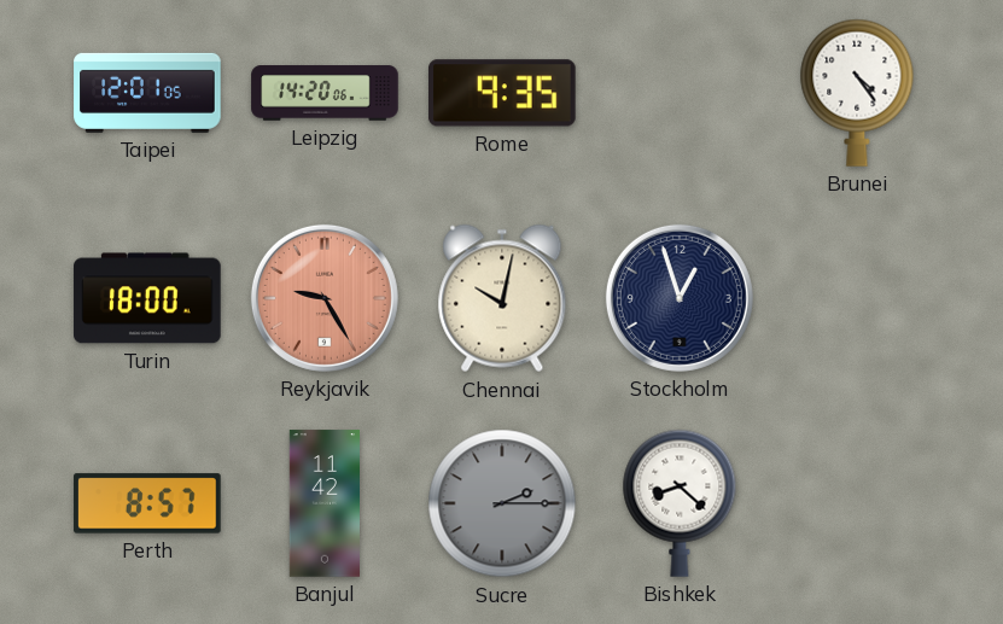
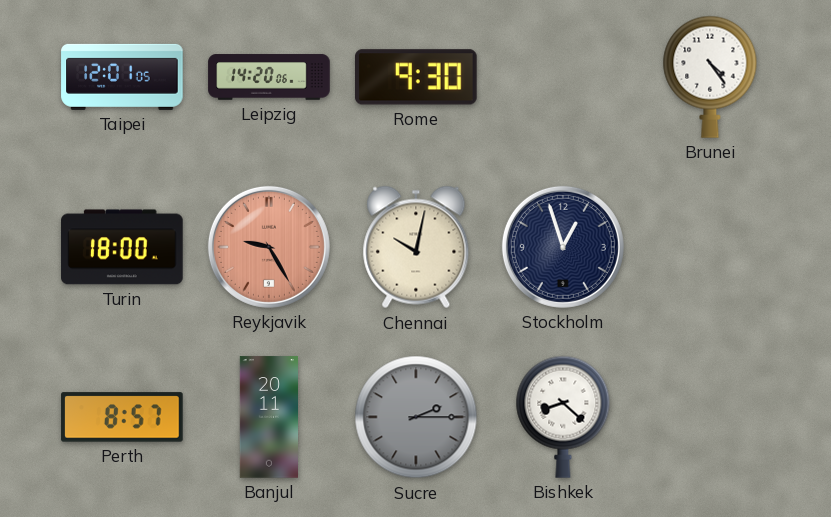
Rome: 9:35 -> 9:30 (417, 77)
Banjul: 11:42 -> 20:11 (268, 417)
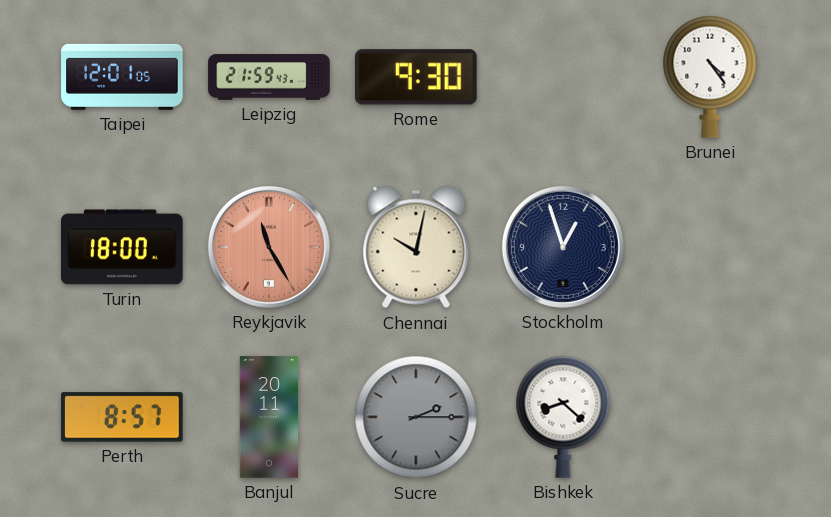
Leipzig: 14:20 -> 21:59 (269, 77)
Reykjavik: 9:25 -> 11:25 (269, 247)
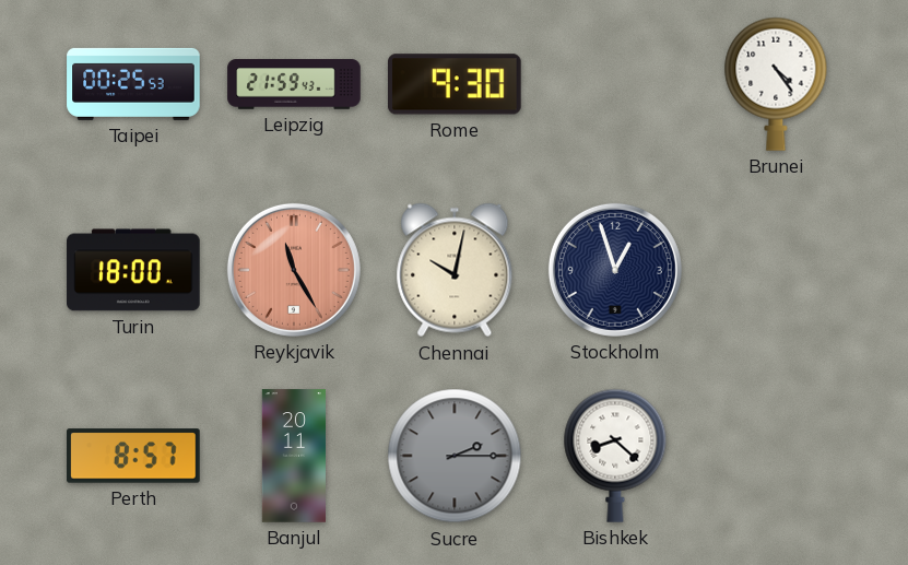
Taipei: 12:01 -> 00:25 (133, 84)
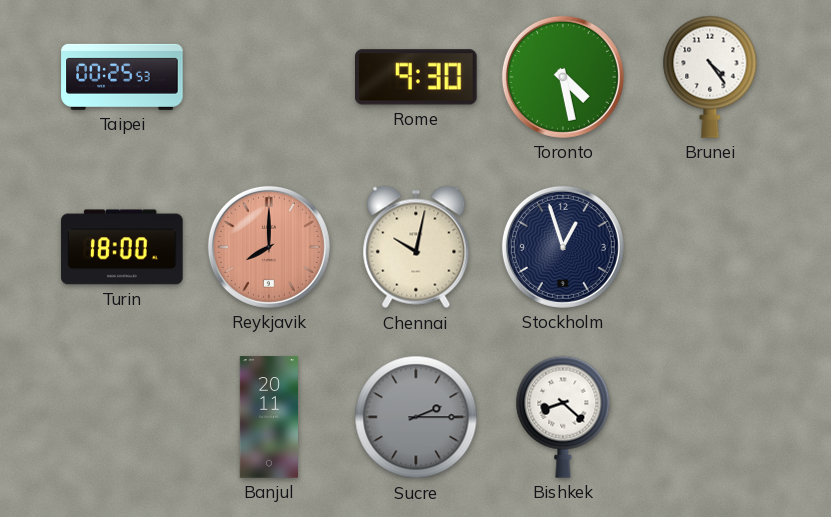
Leipzig: 21:59 -> none (294, 84)
Toronto: none -> 4:28 (563, 77)
Reykjavik: 11:25 -> 8:00 (269, 247)
Perth: 8:57 -> none (133, 456)
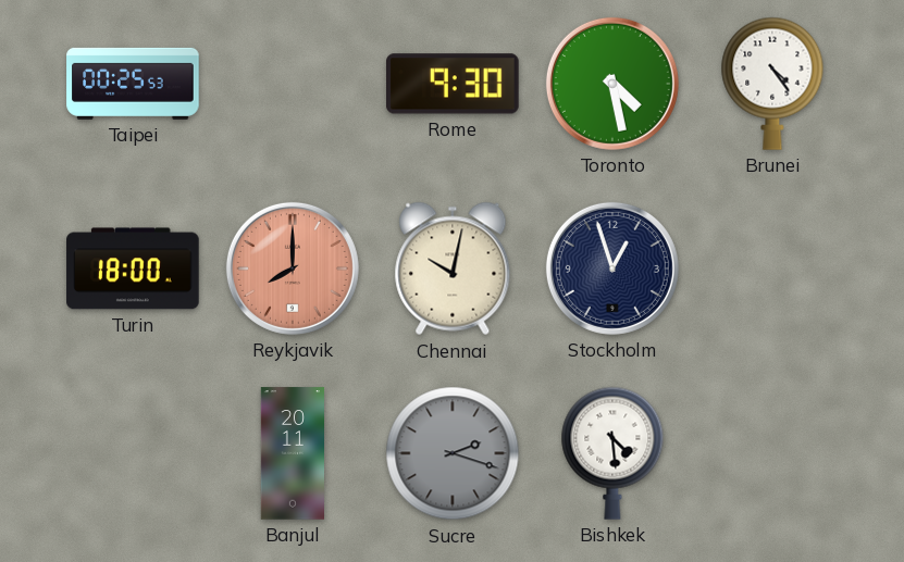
Sucre: 2:15 -> 2:18 (453, 453)
Bishkek: 8:22 -> 4:29 (612, 453)
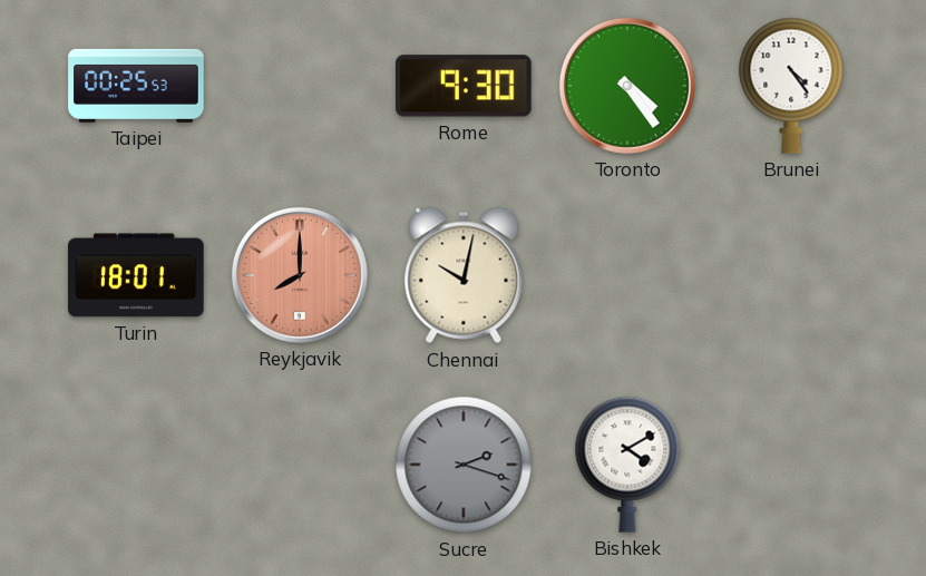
Toronto: 4:28 -> 4:24 (627, 86)
Turin: 18:00 -> 18:01 (136, 275)
Stockholm: 12:57 -> none (612, 268)
Banjul: 20:11 -> none (292, 453)
Bishkek: 4:29 -> 4:10 (627, 465)
